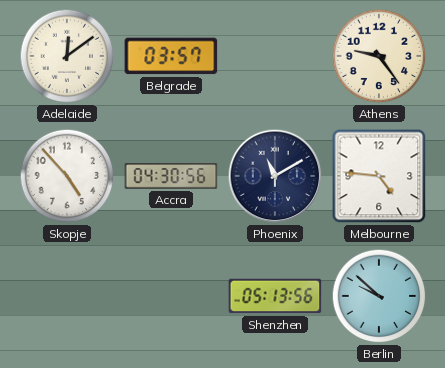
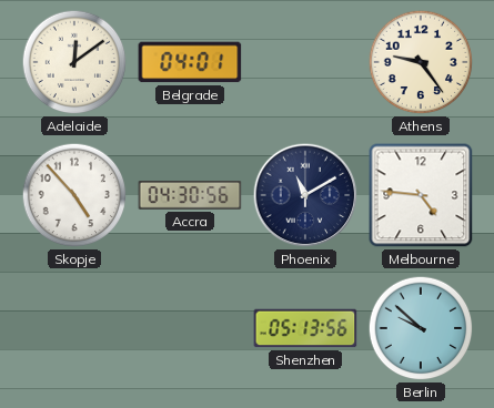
Belgrade: 03:57 -> 04:01 (190, 62)
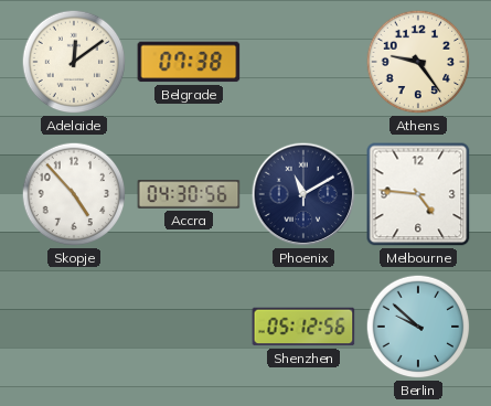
Belgrade: 04:01 -> 07:38 (189, 62)
Shenzhen: 05:13 -> 05:12 (303, 327)
